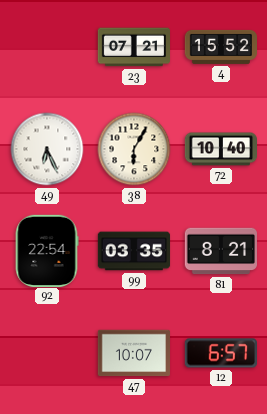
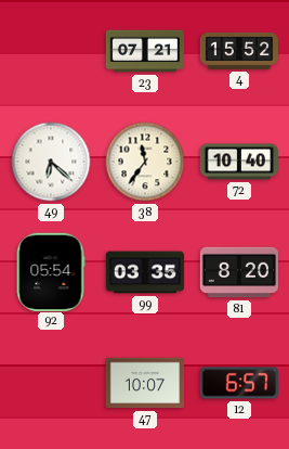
49: 6:26 -> 6:22 (51, 162)
38: 6:05 -> 11:36 (145, 162)
92: 22:54 -> 05:54 (51, 271)
81: 8:21 -> 8:20 (238, 272)
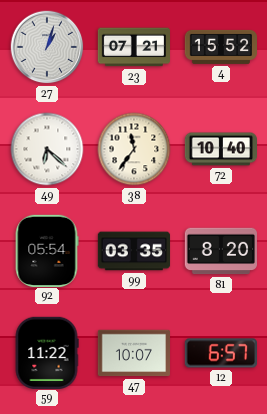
27: none -> 1:03 (47, 47)
59: none -> 11:22 (47, 352)
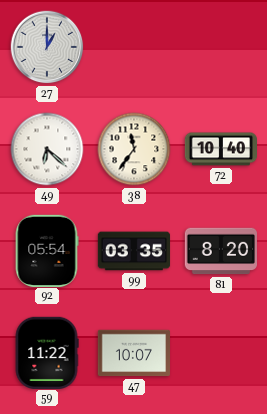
27: 1:03 -> 1:00 (47, 47)
23: 07:21 -> none (133, 47)
4: 15:52 -> none (221, 47)
12: 6:57 -> none (220, 353)
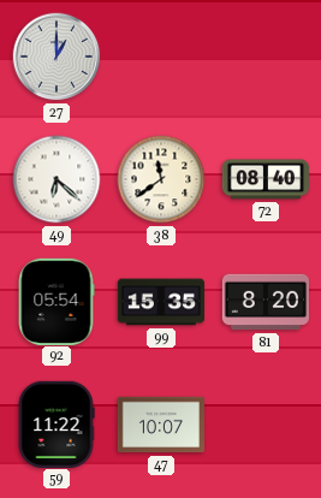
38: 11:36 -> 11:39 (161, 179)
72: 10:40 -> 08:40 (264, 179)
99: 03:35 -> 15:35 (161, 302)
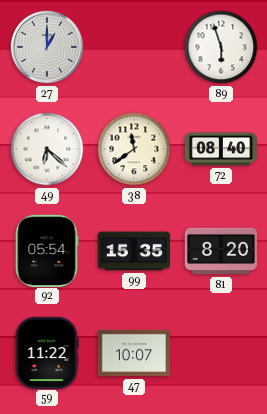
89: none -> 5:57 (221, 47)
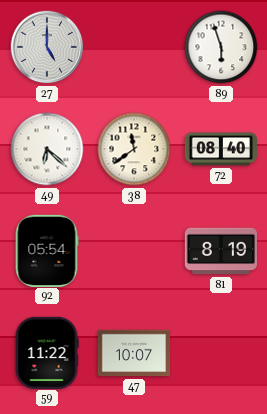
27: 1:00 -> 5:00 (47, 47)
99: 15:35 -> none (134, 251)
81: 8:20 -> 8:19 (220, 251)
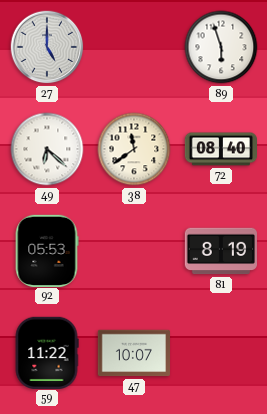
92: 05:54 -> 05:53 (47, 250)
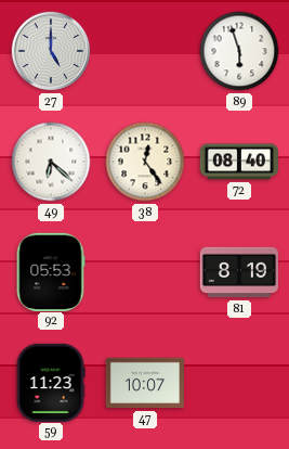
38: 11:39 -> 12:24 (145, 162)
59: 11:22 -> 11:23 (51, 382)
